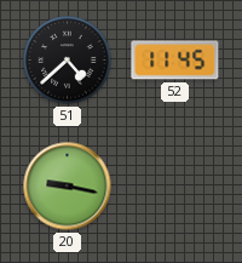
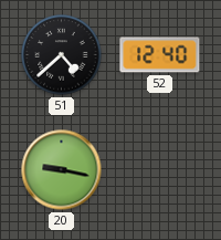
52: 11:45 -> 12:40 (160, 55)
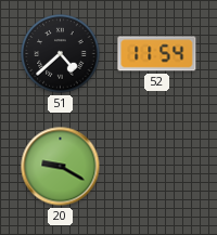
52: 12:40 -> 11:54 (157, 54)
20: 9:17 -> 9:20 (61, 167)
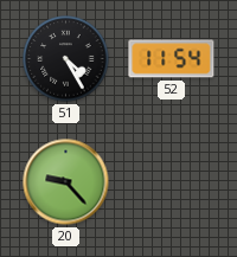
51: 4:38 -> 4:25 (66, 59)
20: 9:20 -> 9:23 (66, 182)
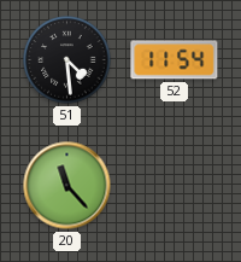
51: 4:25 -> 4:29 (67, 60)
20: 9:23 -> 11:23 (67, 186)
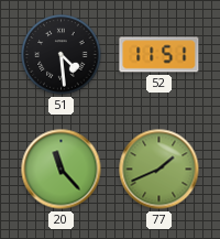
52: 11:54 -> 11:51 (159, 55)
77: none -> 1:41 (159, 170)
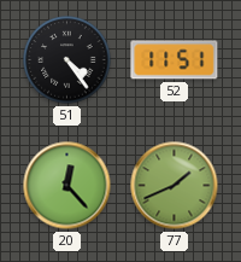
51: 4:29 -> 4:24 (67, 60)
20: 11:23 -> 12:23 (67, 186)
